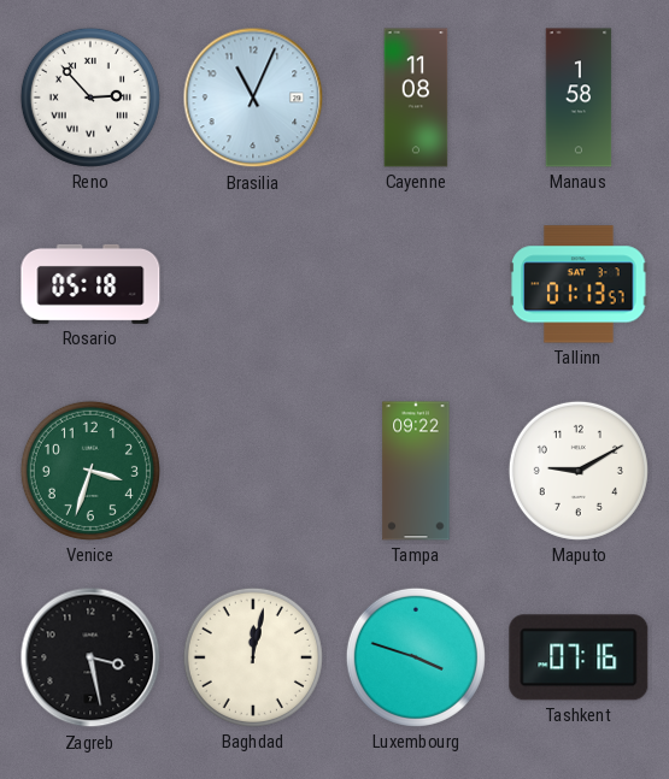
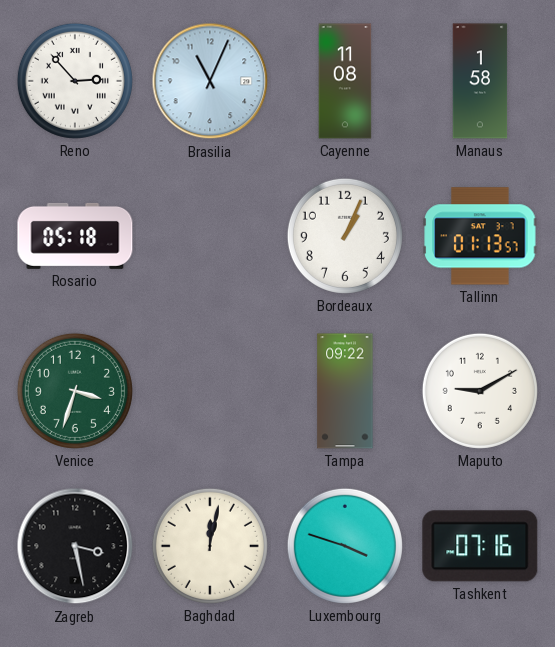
Bordeaux: none -> 1:04 (345, 236)
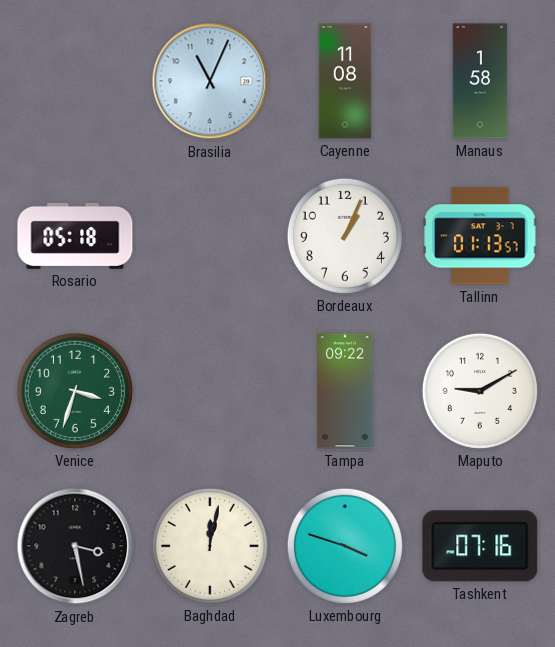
Reno: 2:53 -> none (75, 81)
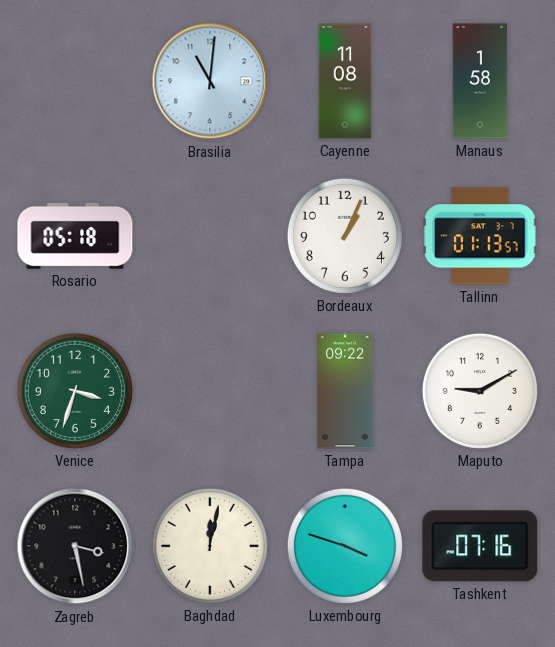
Brasilia: 11:04 -> 11:01 (210, 81)
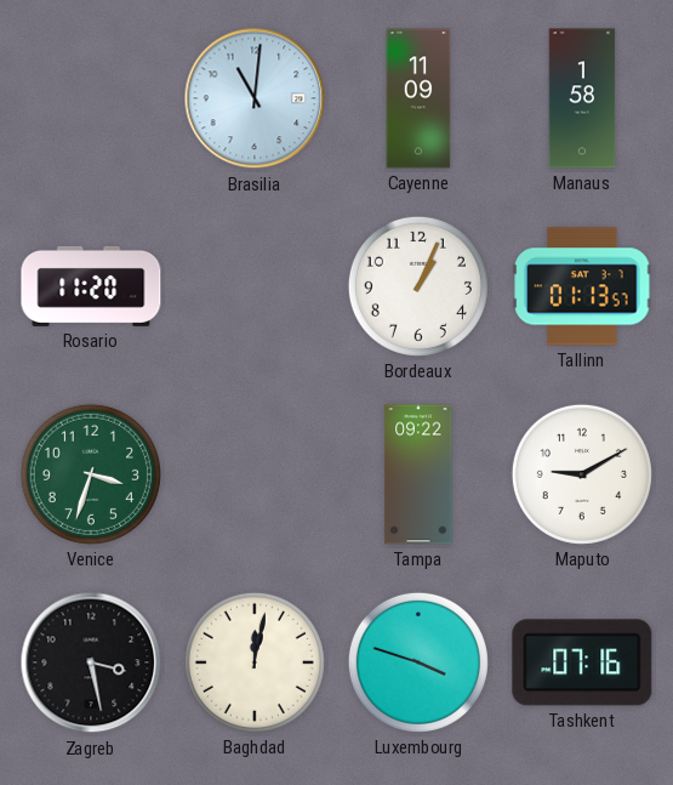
Cayenne: 11:08 -> 11:09 (418, 98)
Rosario: 05:18 -> 11:20 (91, 286)
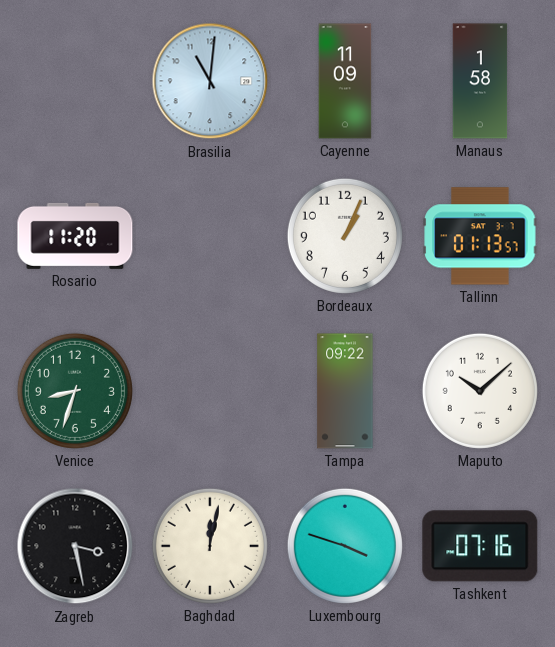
Venice: 3:33 -> 8:33 (75, 391)
Maputo: 9:10 -> 10:08 (480, 391)
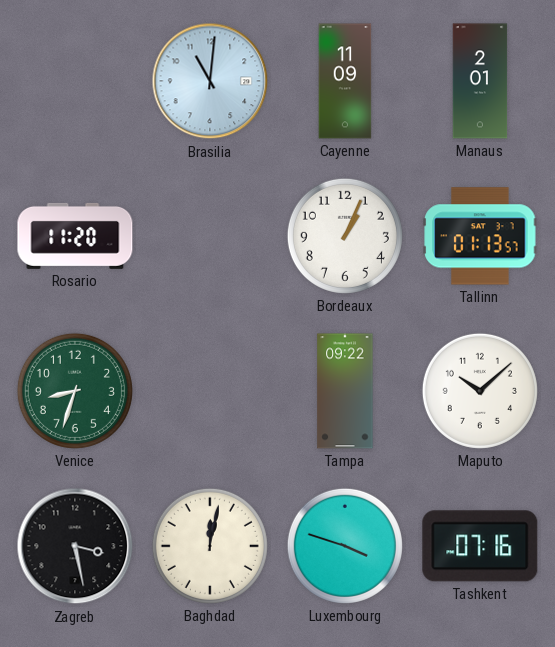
Manaus: 1:58 -> 2:01 (480, 81)
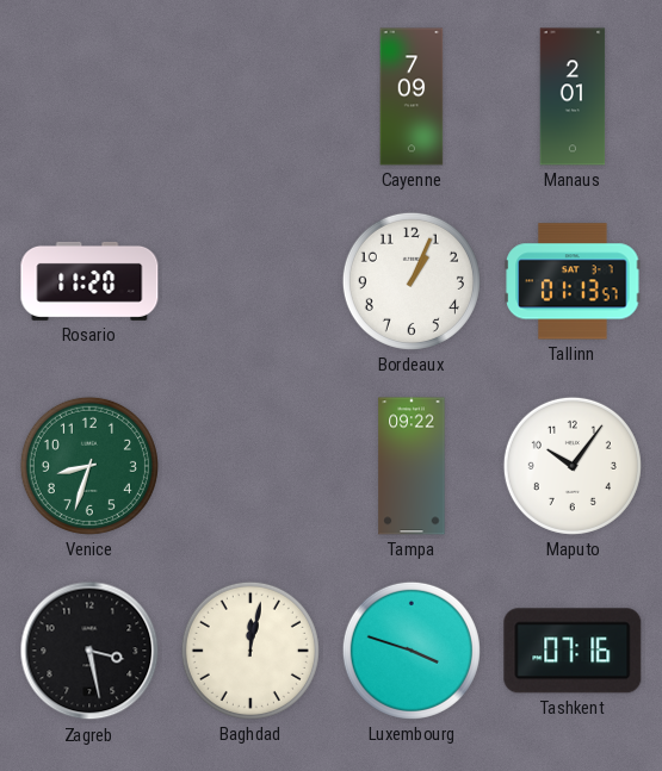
Brasilia: 11:01 -> none (210, 81)
Cayenne: 11:09 -> 7:09 (412, 97)
Maputo: 10:08 -> 10:06 (573, 466)
